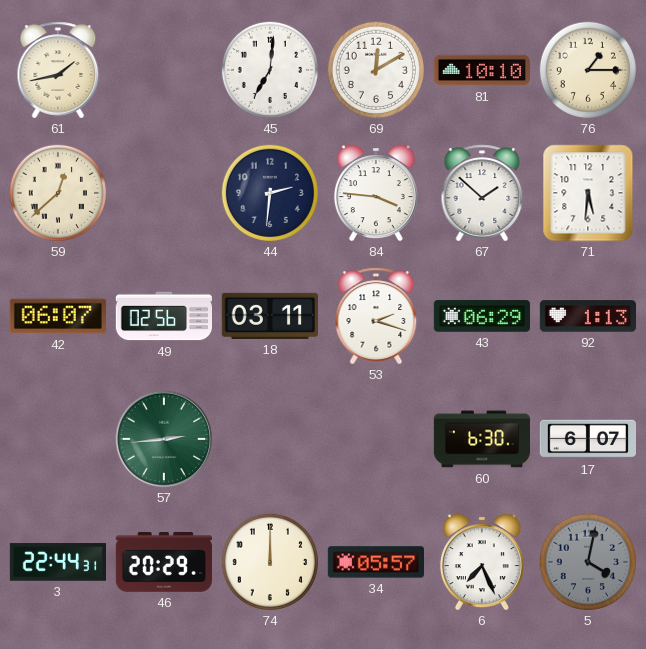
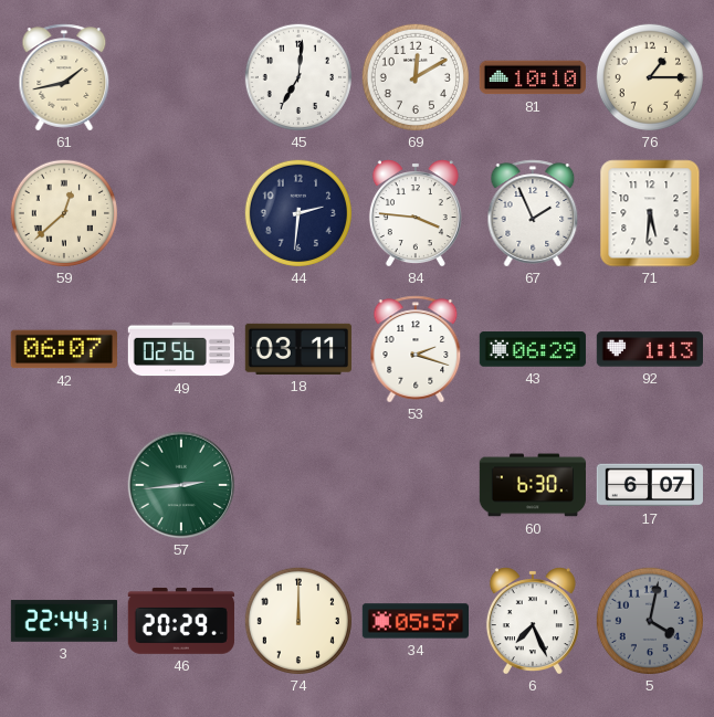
67: 1:52 -> 1:56 (533, 213)
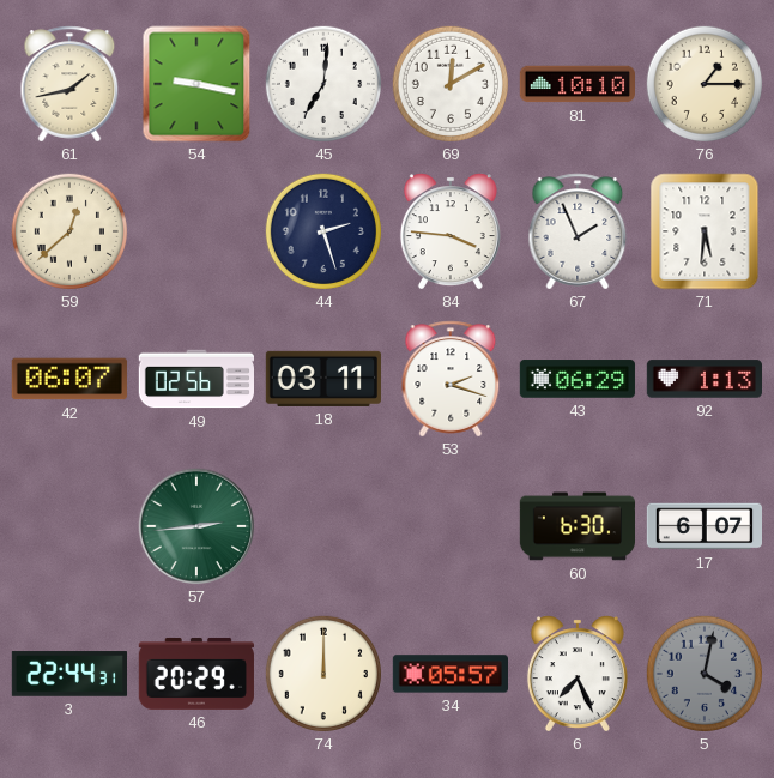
54: none -> 9:17 (196, 84)
44: 2:31 -> 2:27 (322, 231)
